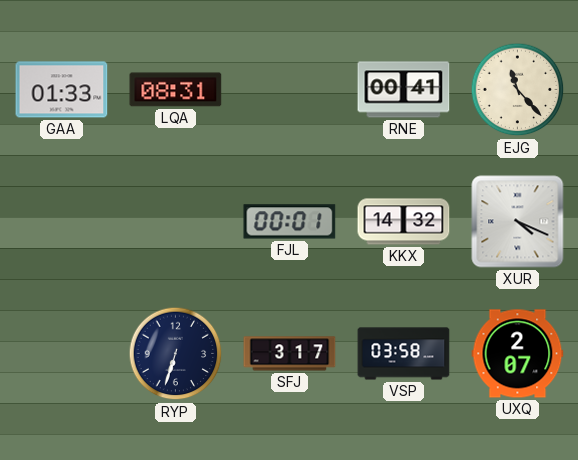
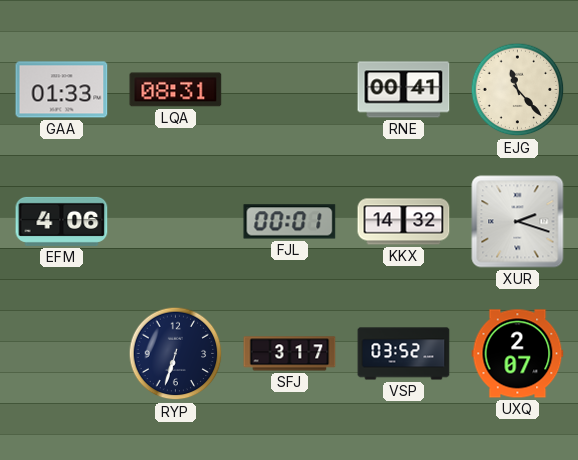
EFM: none -> 4:06 (62, 221)
XUR: 4:19 -> 2:18 (518, 222)
VSP: 03:58 -> 03:52 (404, 354)
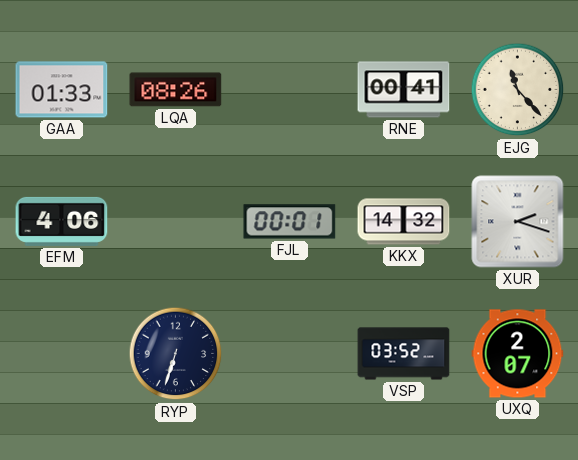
LQA: 08:31 -> 08:26 (176, 90)
SFJ: 3:17 -> none (290, 354)
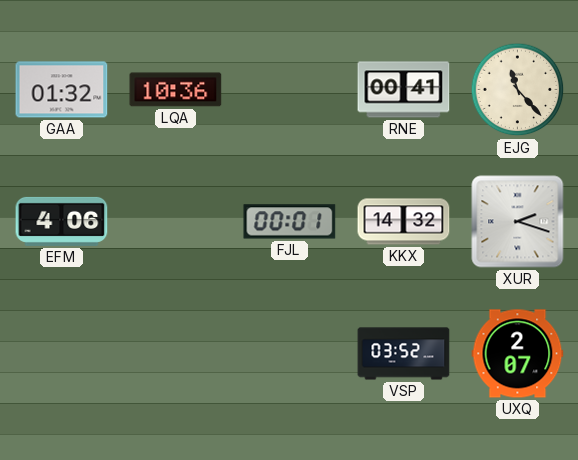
GAA: 01:33 -> 01:32 (62, 90)
LQA: 08:26 -> 10:36 (176, 90)
RYP: 6:33 -> none (176, 354)
